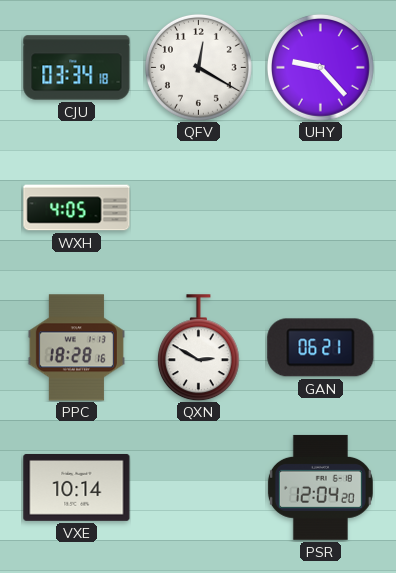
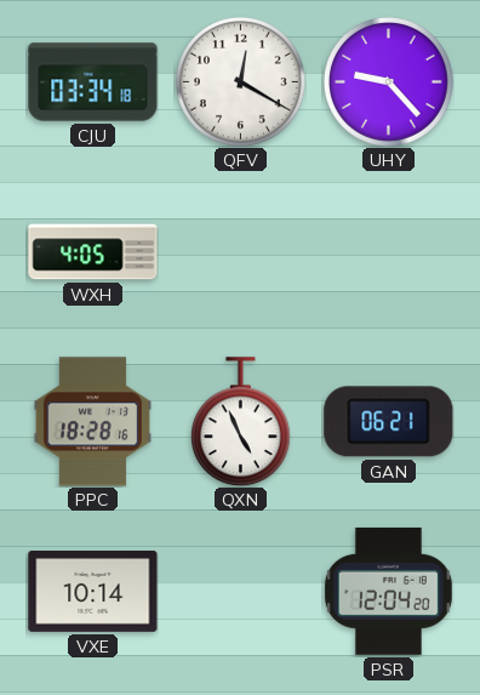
QXN: 2:50 -> 4:56 (240, 422)
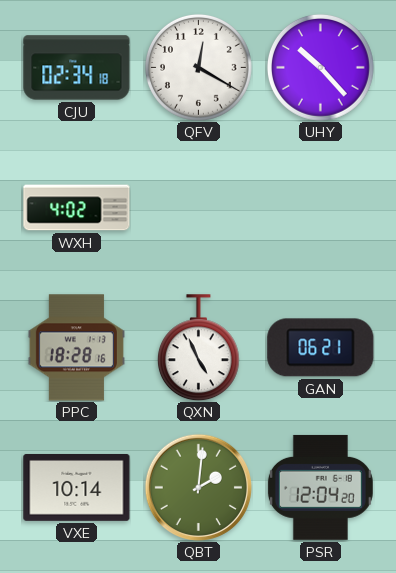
CJU: 03:34 -> 02:34 (77, 68)
UHY: 9:23 -> 10:23 (320, 67)
WXH: 4:05 -> 4:02 (77, 208)
QBT: none -> 2:01 (198, 487)
